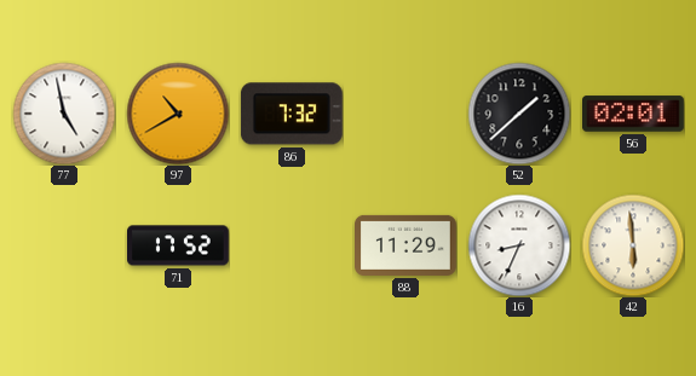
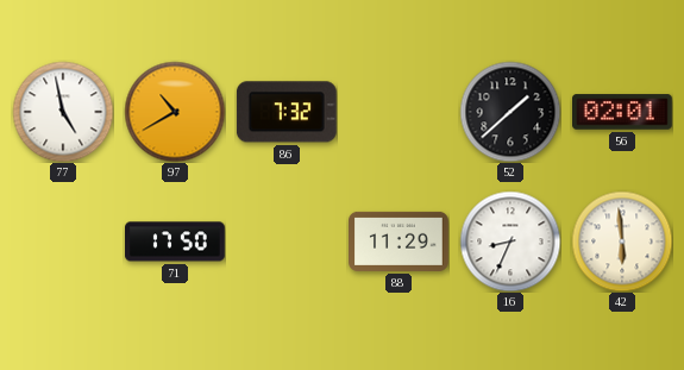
71: 17:52 -> 17:50 (176, 242)
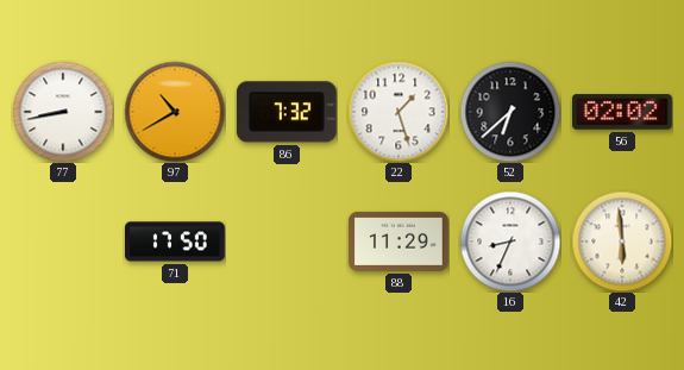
77: 4:58 -> 8:43 (63, 112)
22: none -> 1:27 (399, 112)
52: 1:38 -> 6:38 (510, 112)
56: 02:01 -> 02:02 (623, 112)
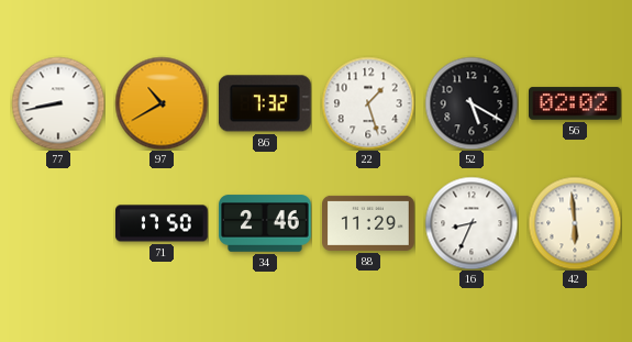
52: 6:38 -> 5:20 (472, 103)
34: none -> 2:46 (266, 223)
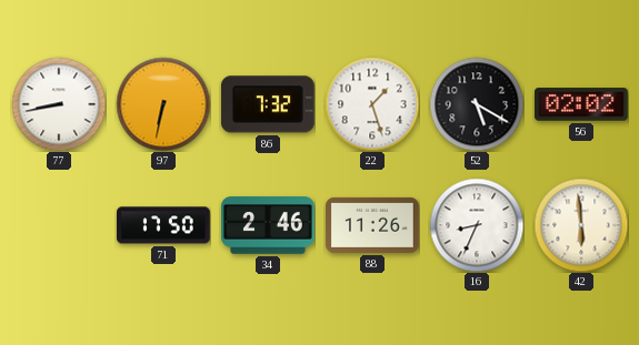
97: 10:40 -> 6:32 (163, 104)
88: 11:29 -> 11:26 (373, 225)
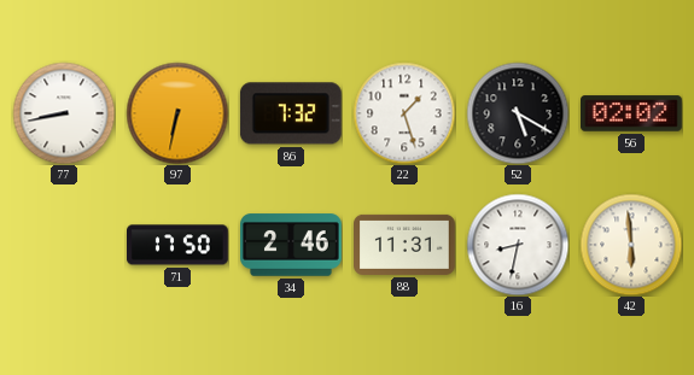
88: 11:26 -> 11:31 (406, 245)
16: 8:34 -> 8:32 (518, 245)
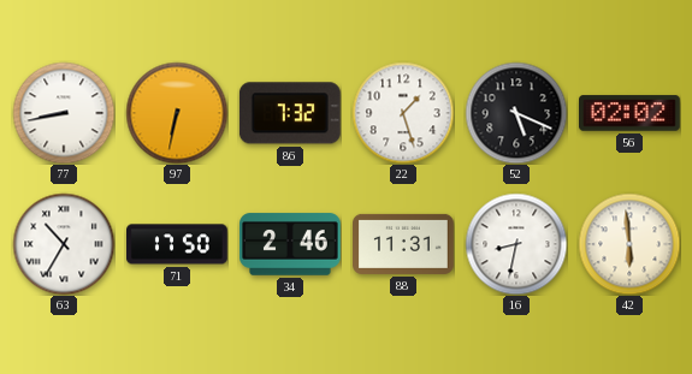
52: 5:20 -> 5:19 (516, 113)
63: none -> 10:35 (64, 244)
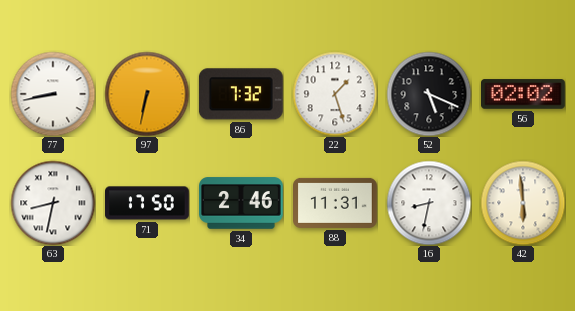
63: 10:35 -> 8:32 (53, 203)
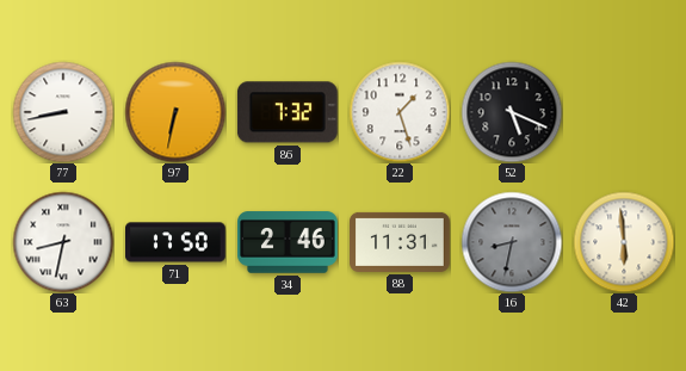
56: 02:02 -> none (524, 94)
16 dial: white -> grey (512, 242)
